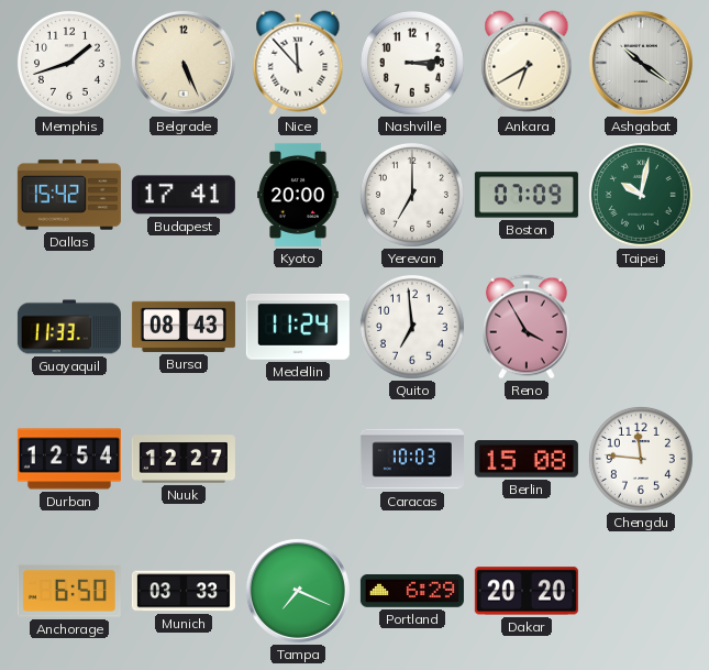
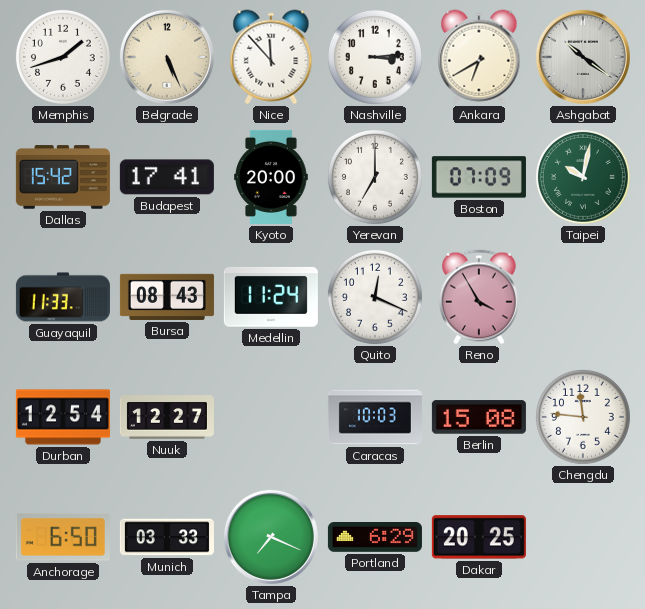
Quito: 6:59 -> 12:19 (375, 297)
Dakar: 20:20 -> 20:25 (479, 537)
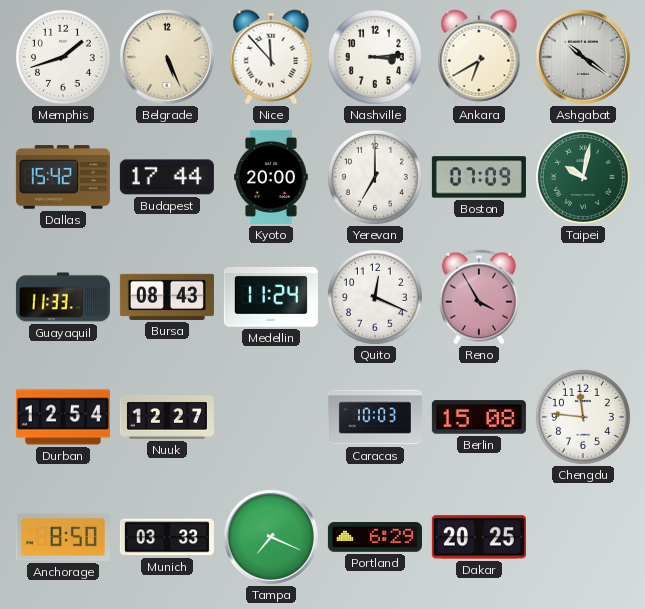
Budapest: 17:41 -> 17:44 (167, 177)
Anchorage: 6:50 -> 8:50 (63, 537)
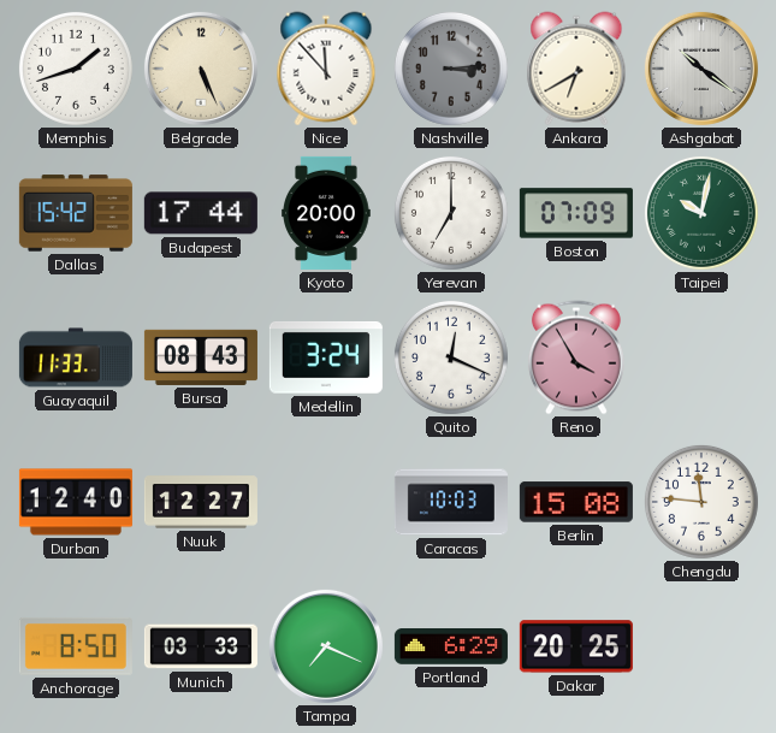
Nashville dial: white -> grey (451, 69)
Medellin: 11:24 -> 3:24 (326, 357)
Durban: 12:54 -> 12:40 (76, 502)
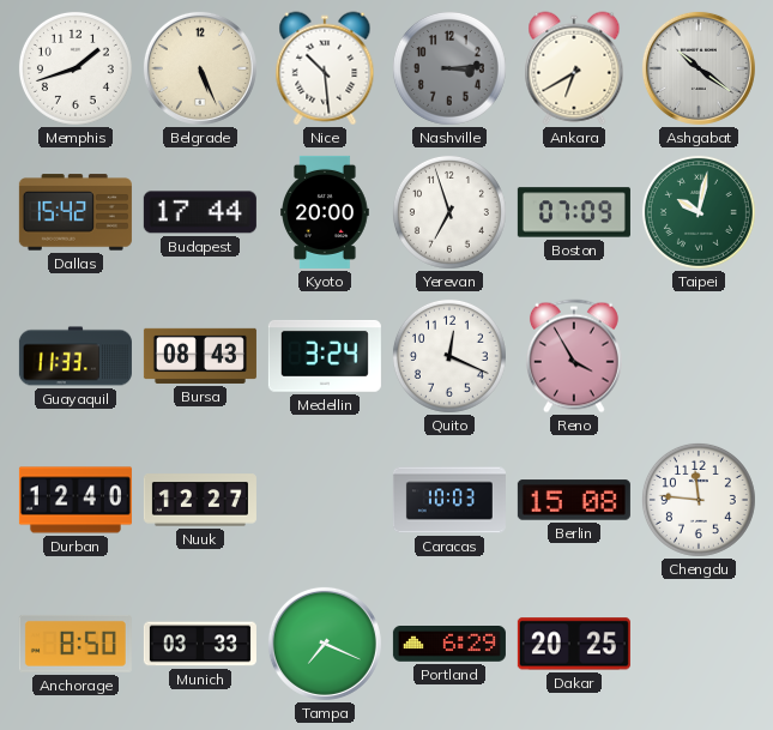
Nice: 11:53 -> 10:29 (325, 68)
Yerevan: 7:00 -> 6:57 (449, 212)
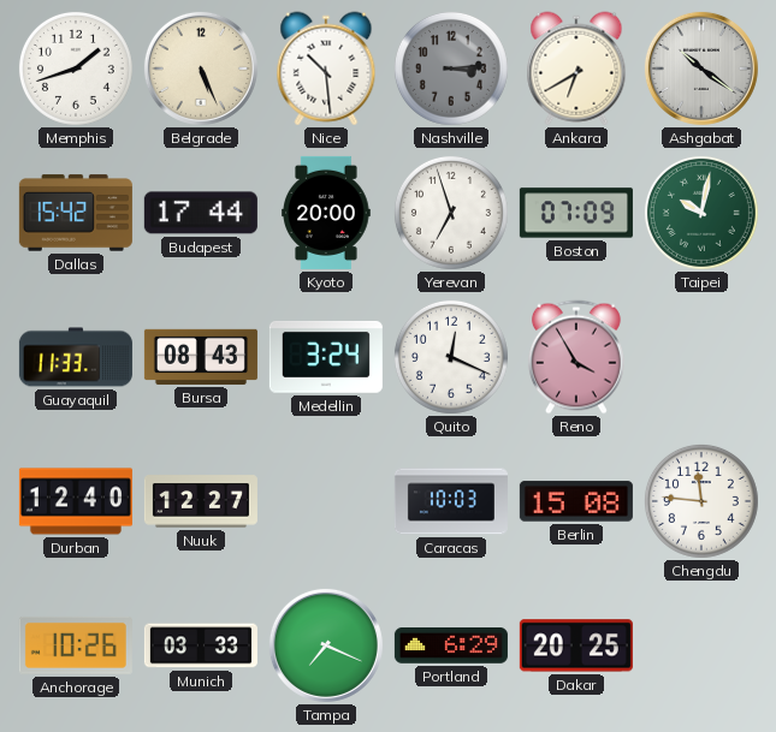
Anchorage: 8:50 -> 10:26 (76, 645)
